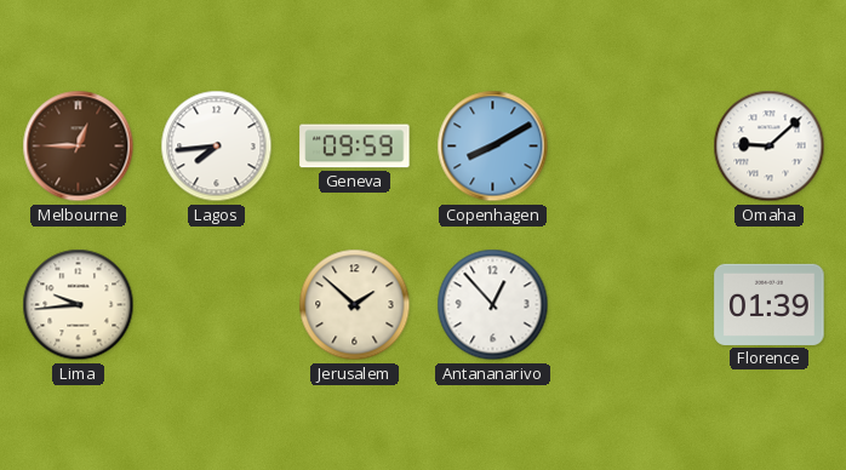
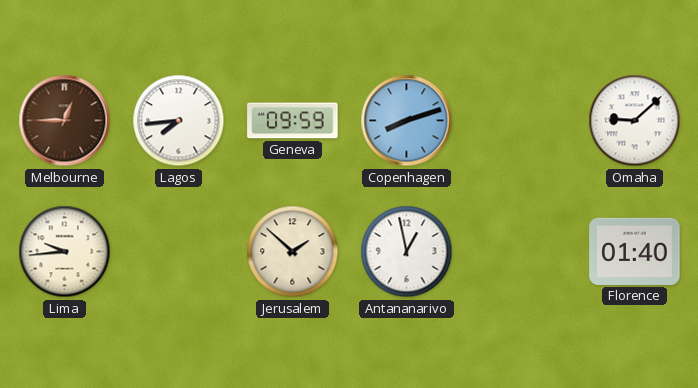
Copenhagen: 8:10 -> 8:12 (407, 121)
Antananarivo: 12:53 -> 12:58 (407, 252)
Florence: 01:39 -> 01:40 (635, 251)
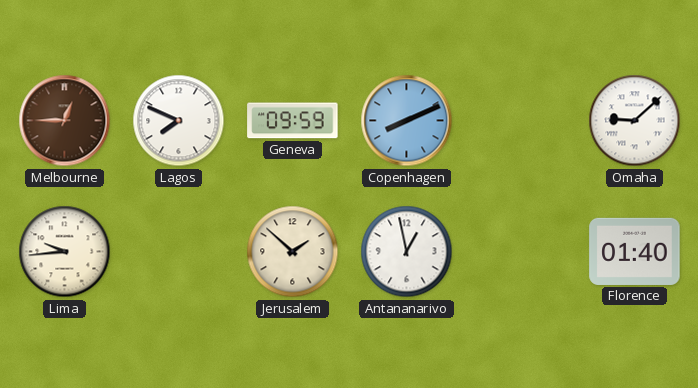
Lagos: 7:44 -> 7:49 (179, 121)
Copenhagen: 8:12 -> 8:11 (407, 121)
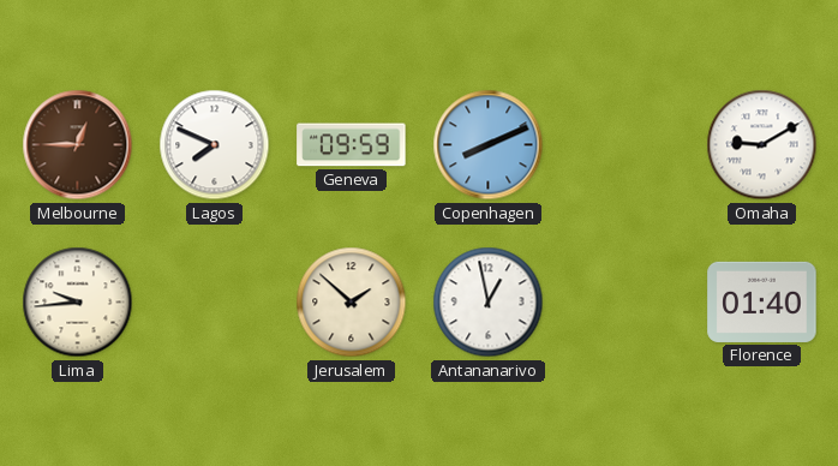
Omaha: 9:08 -> 9:10 (762, 145)
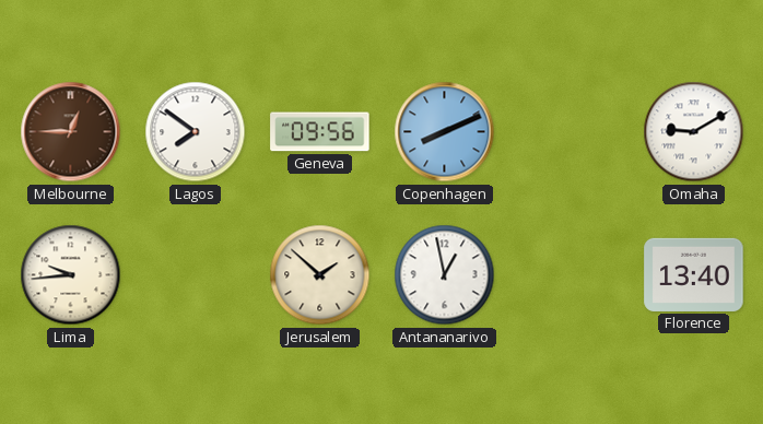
Lagos: 7:49 -> 7:51 (196, 132)
Geneva: 09:59 -> 09:56 (320, 132)
Florence: 01:40 -> 13:40 (694, 274)
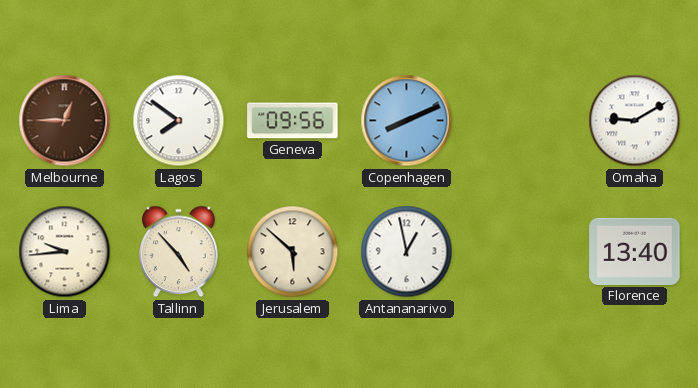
Tallinn: none -> 4:53 (179, 252)
Jerusalem: 1:52 -> 5:52 (293, 252)
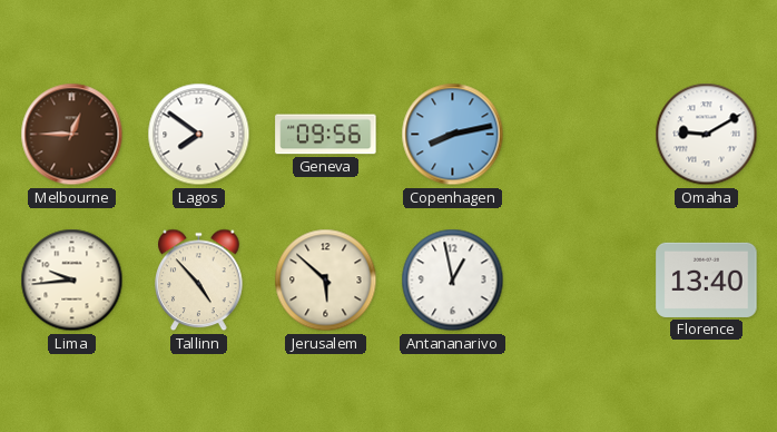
Copenhagen: 8:11 -> 8:13 (453, 135)
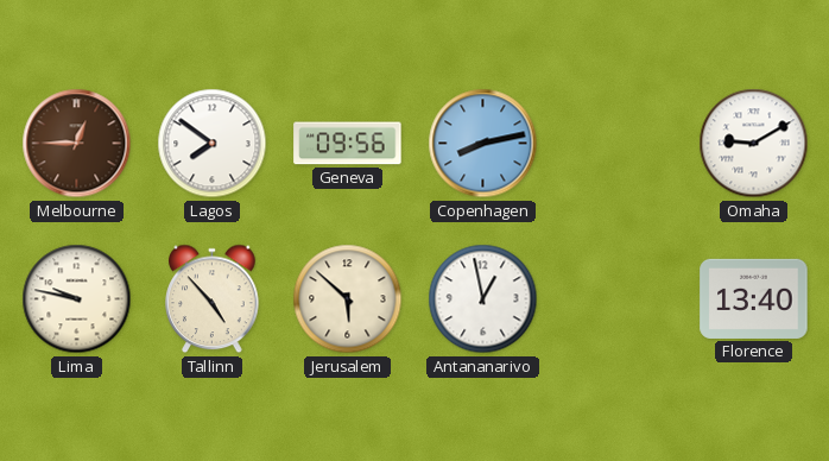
Lima: 9:44 -> 9:47 (77, 299)
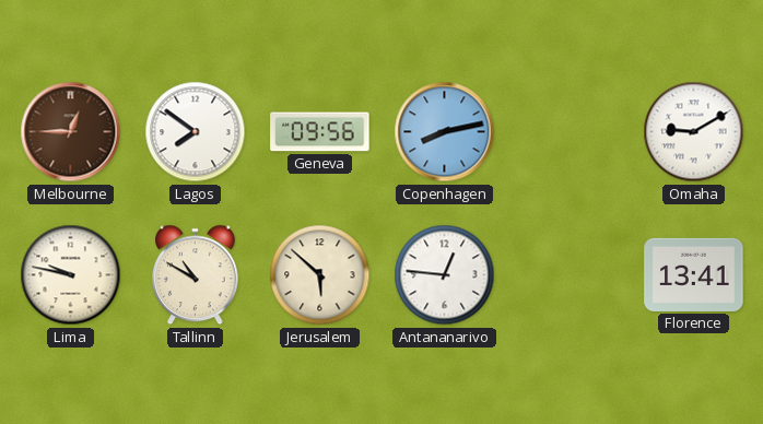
Tallinn: 4:53 -> 10:50 (196, 275)
Antananarivo: 12:58 -> 12:46 (445, 275)
Florence: 13:40 -> 13:41 (694, 274)
